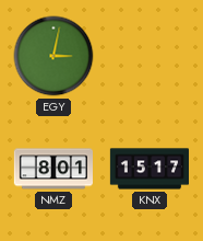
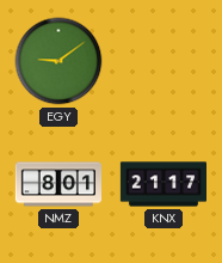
EGY: 3:02 -> 9:09 (58, 61)
KNX: 15:17 -> 21:17 (162, 184)
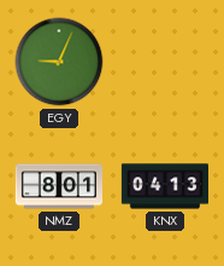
EGY: 9:09 -> 9:04 (59, 62)
KNX: 21:17 -> 04:13 (164, 186)
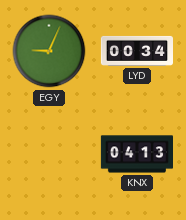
LYD: none -> 00:34 (136, 51)
NMZ: 8:01 -> none (58, 186)
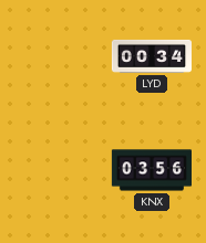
EGY: 9:04 -> none (49, 51)
KNX: 04:13 -> 03:56 (151, 170)
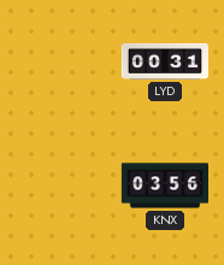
LYD: 00:34 -> 00:31 (164, 61)
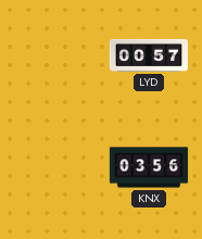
LYD: 00:31 -> 00:57 (148, 55)
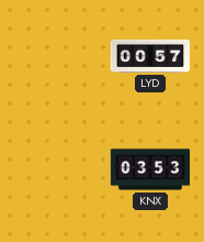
KNX: 03:56 -> 03:53 (149, 169)
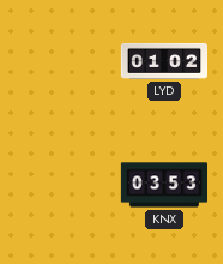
LYD: 00:57 -> 01:02 (163, 61)
